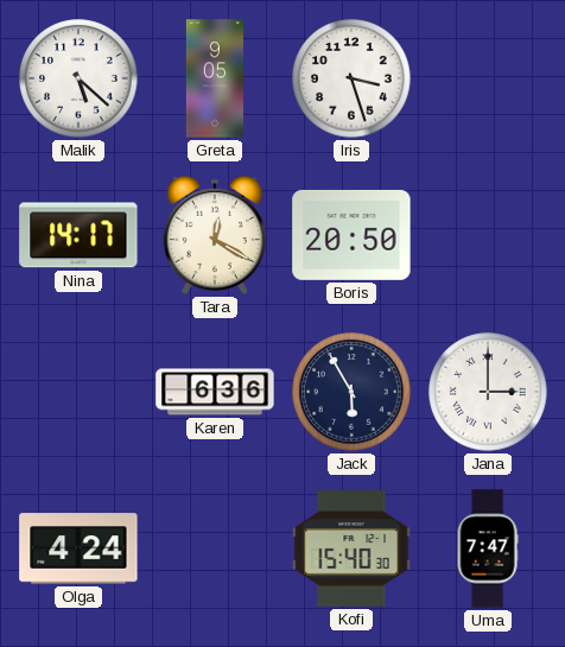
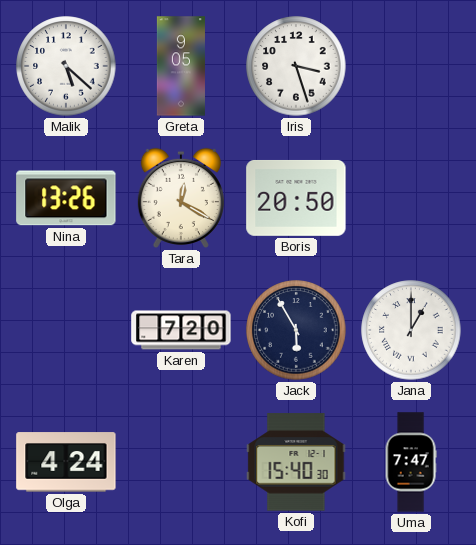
Nina: 14:17 -> 13:26 (66, 198)
Karen: 6:36 -> 7:20 (181, 330)
Jana: 3:00 -> 1:00 (411, 330)
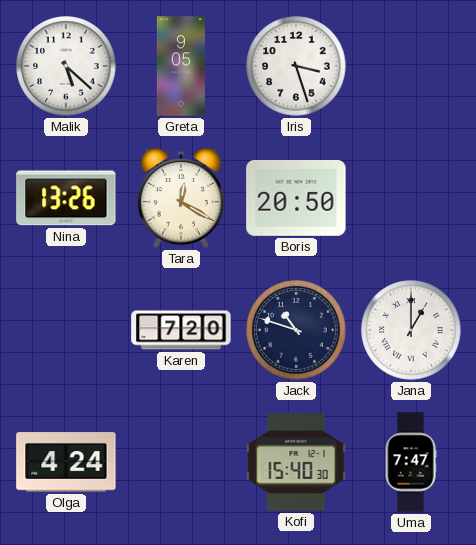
Jack: 5:55 -> 10:48 (296, 330)
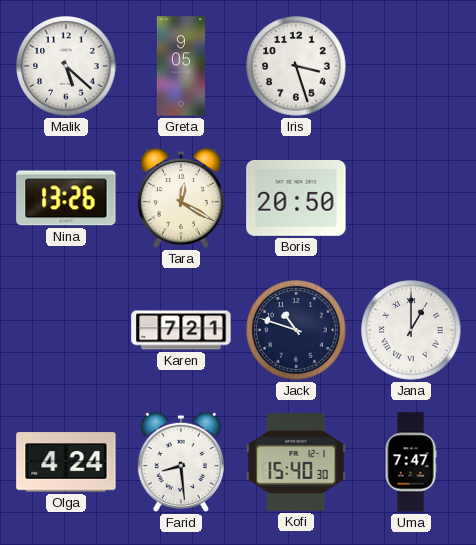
Karen: 7:20 -> 7:21 (181, 330)
Farid: none -> 8:29 (181, 462)
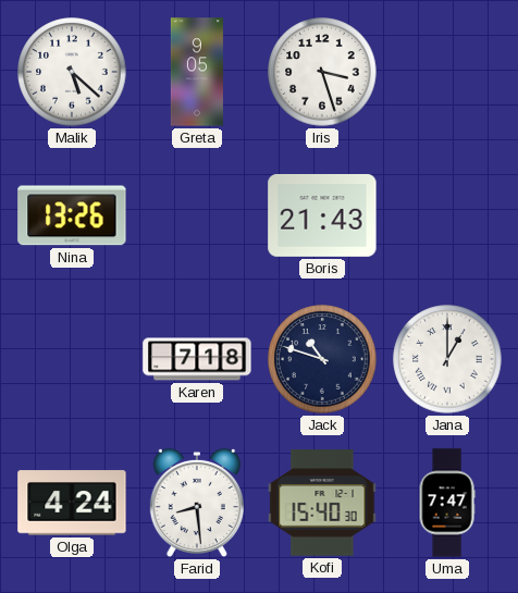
Tara: 12:20 -> none (181, 198)
Boris: 20:50 -> 21:43 (322, 215)
Karen: 7:21 -> 7:18 (197, 359)
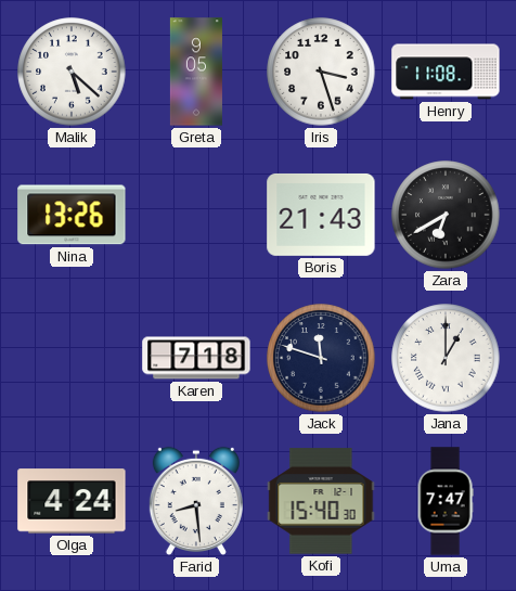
Henry: none -> 11:08 (446, 72)
Zara: none -> 6:40 (446, 215)
Jack: 10:48 -> 11:48 (321, 358)
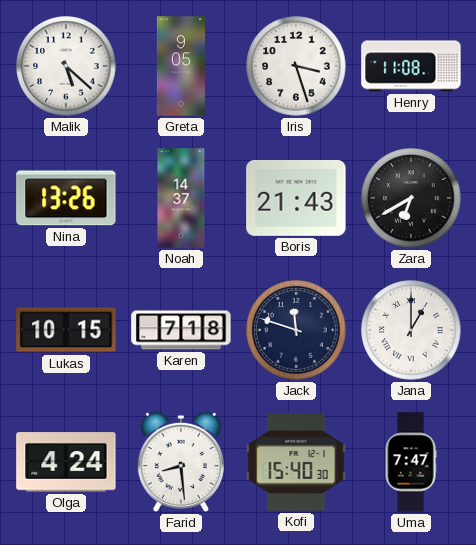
Noah: none -> 14:37 (181, 198)
Lukas: none -> 10:15 (66, 330)
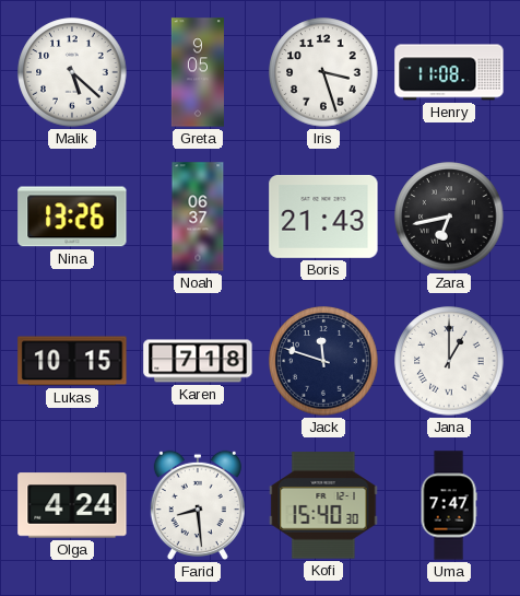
Noah: 14:37 -> 06:37 (198, 217)
Zara: 6:40 -> 6:43 (449, 217)
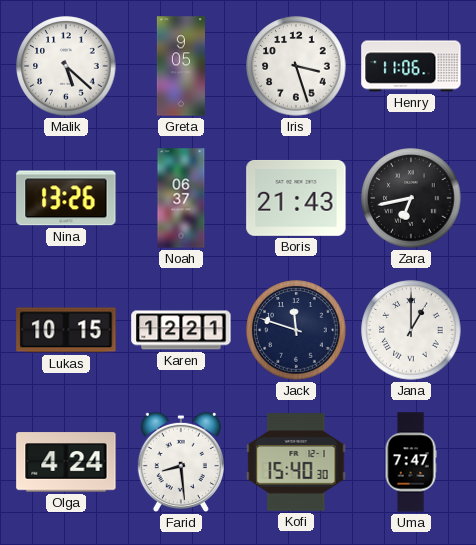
Henry: 11:08 -> 11:06 (411, 66)
Karen: 7:18 -> 12:21 (181, 330)
